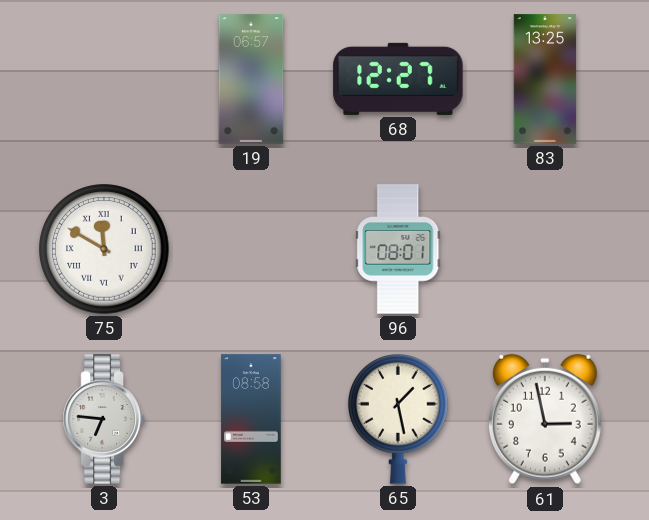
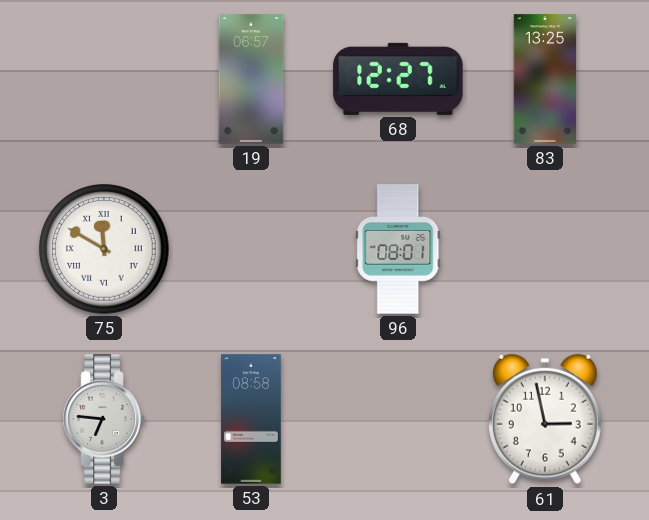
65: 1:28 -> none (398, 419)
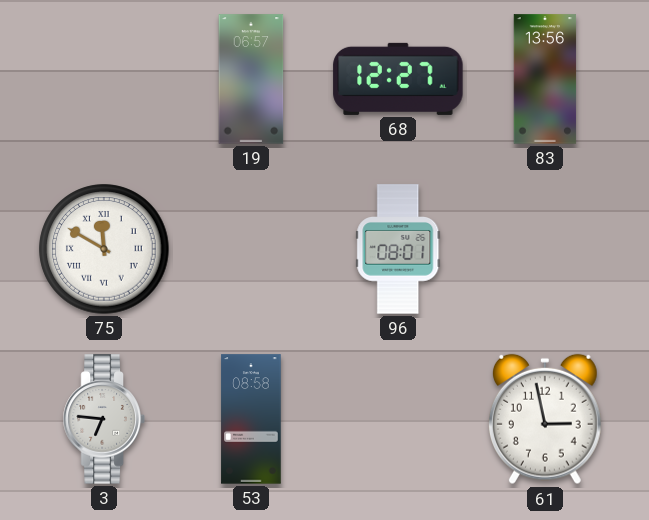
83: 13:25 -> 13:56 (545, 79)
